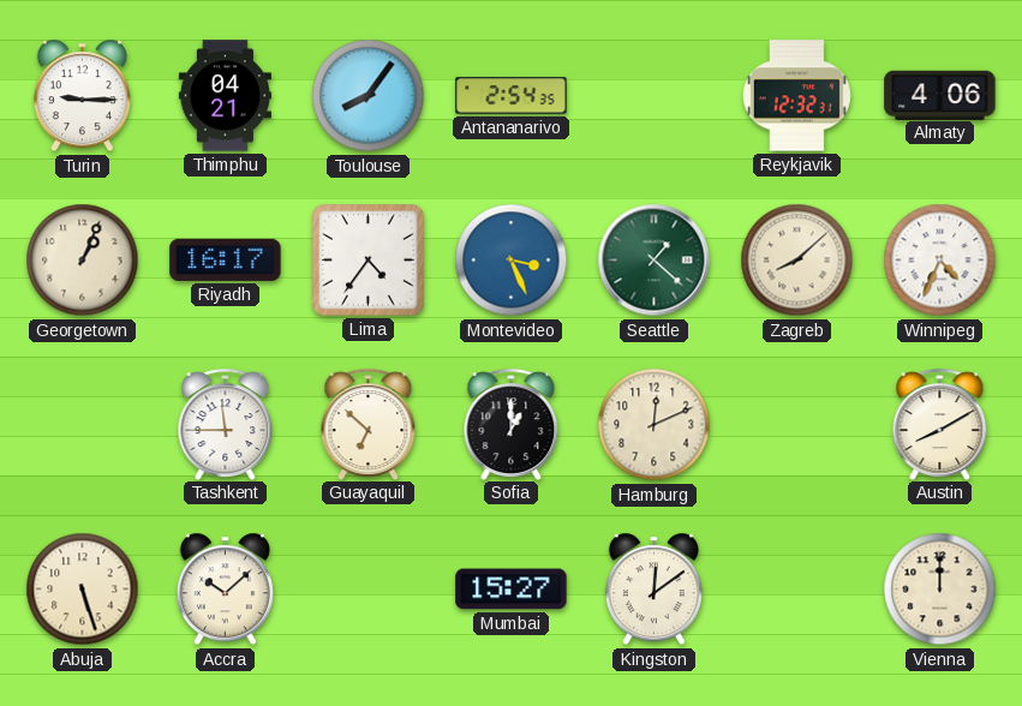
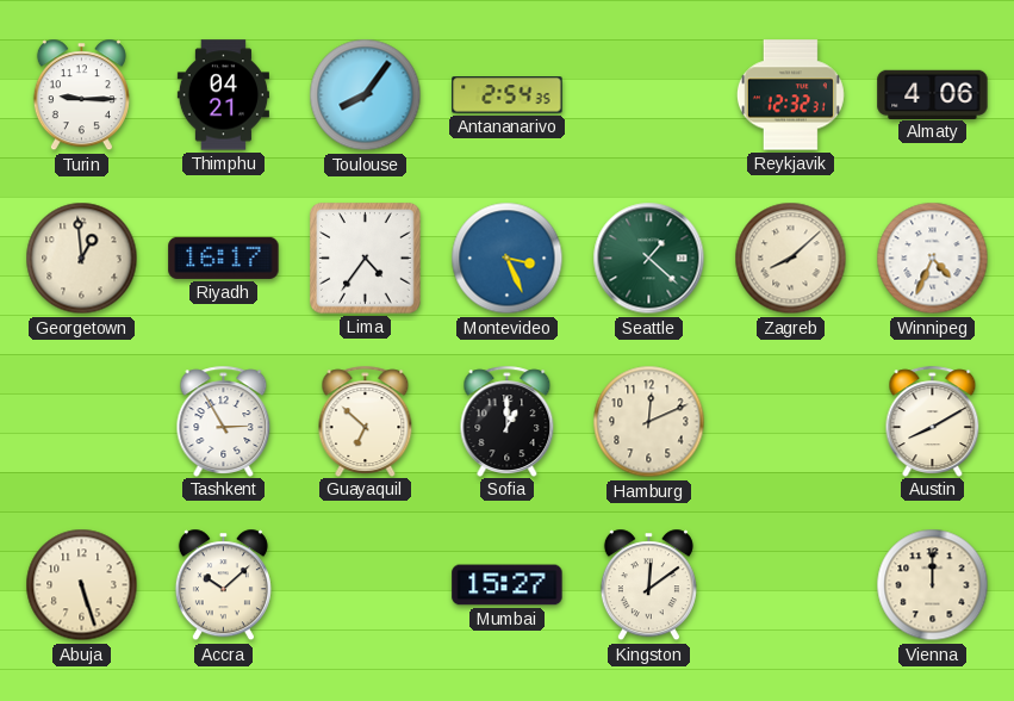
Georgetown: 1:04 -> 12:59 (82, 259)
Tashkent: 11:45 -> 2:55 (224, 421)
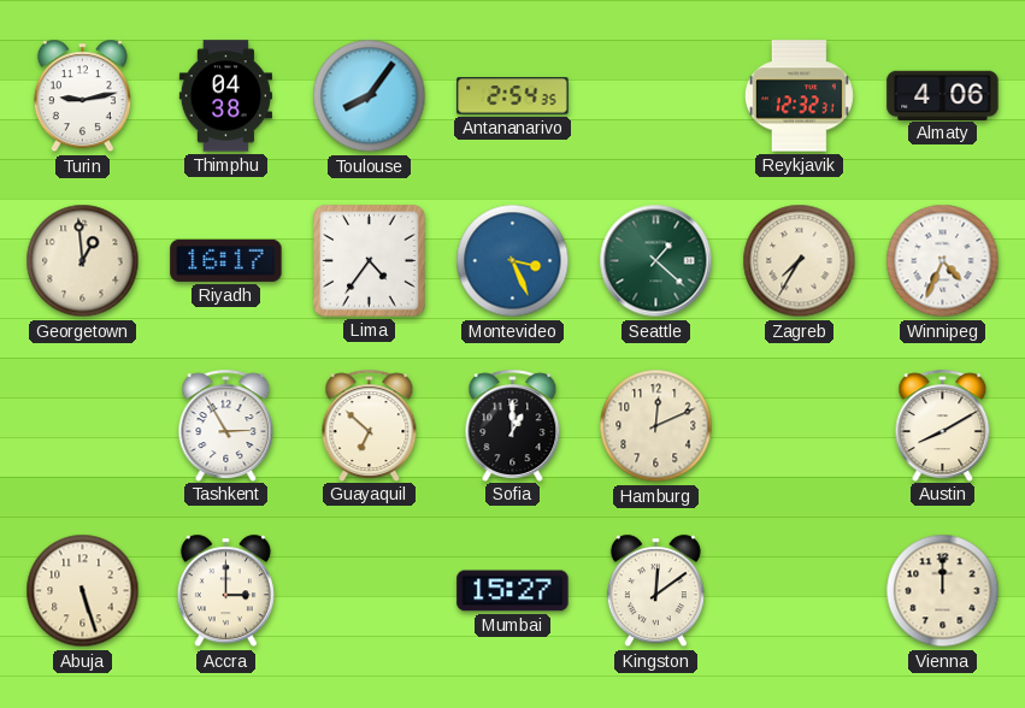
Turin: 9:15 -> 9:13 (82, 96)
Thimphu: 04:21 -> 04:38 (225, 96)
Zagreb: 8:08 -> 7:35 (800, 261)
Accra: 10:08 -> 3:00 (225, 591)
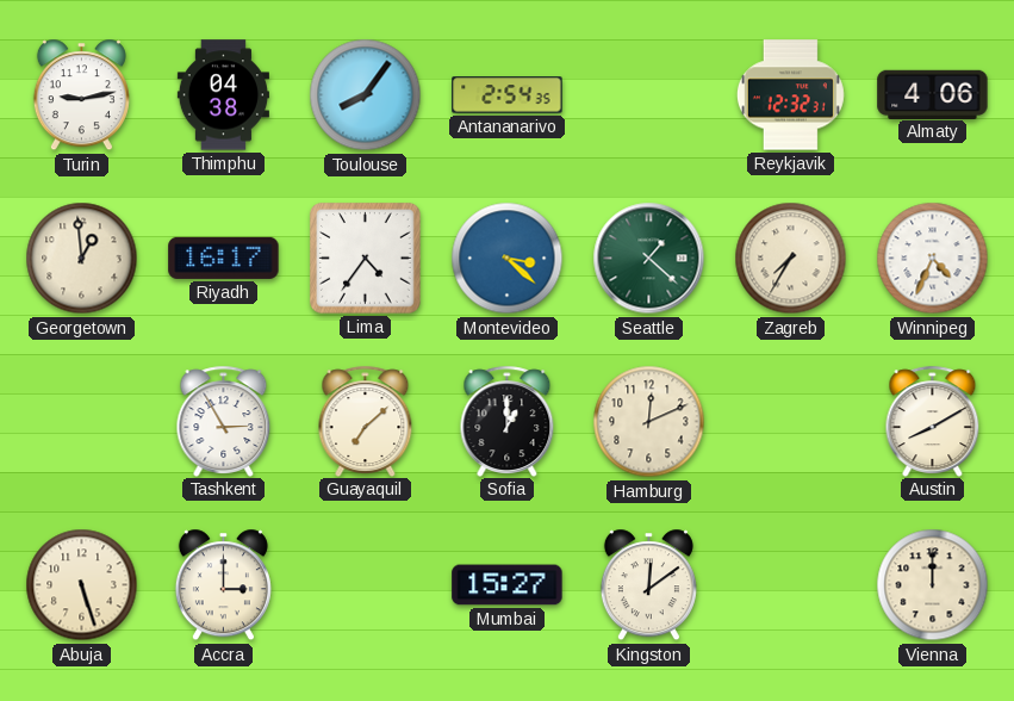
Montevideo: 3:26 -> 3:22 (508, 259)
Guayaquil: 6:52 -> 7:08 (366, 421)
